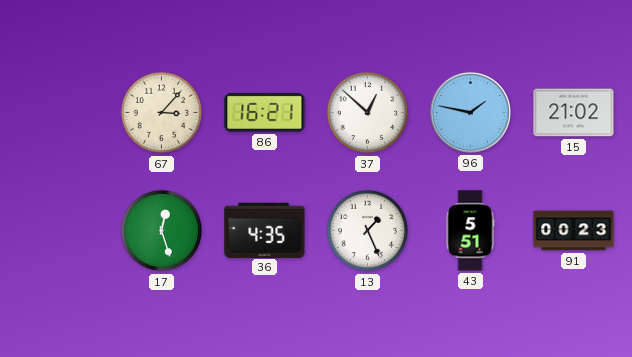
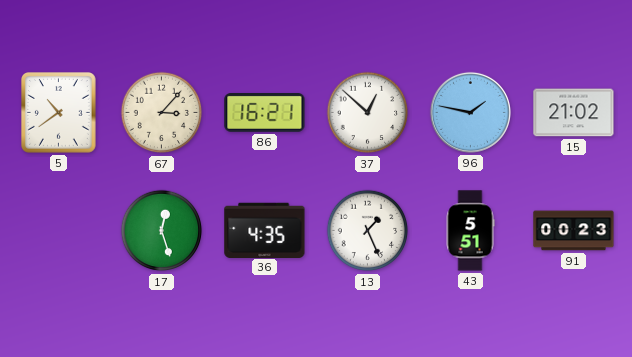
5: none -> 10:39 (59, 113)
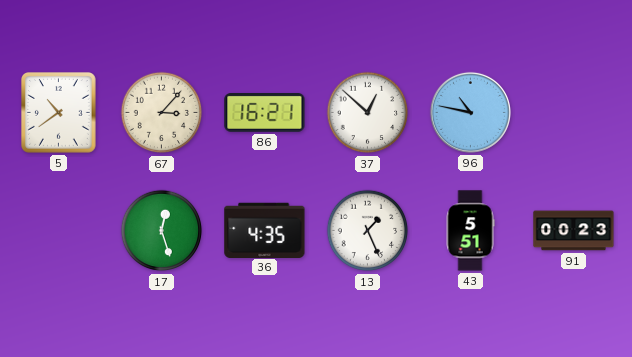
96: 1:47 -> 10:47 (470, 112)
15: 21:02 -> none (574, 113)
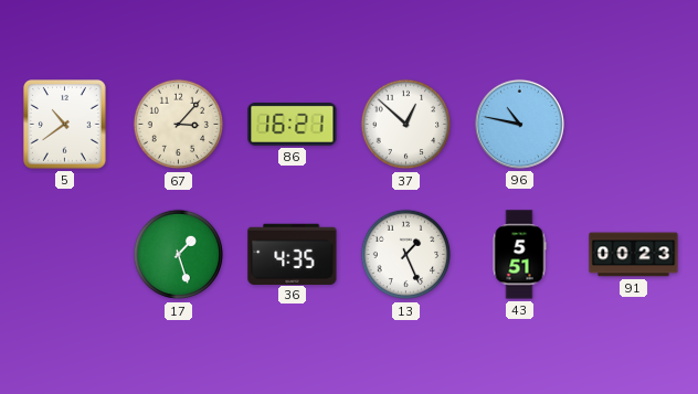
17: 12:27 -> 1:27 (179, 255)
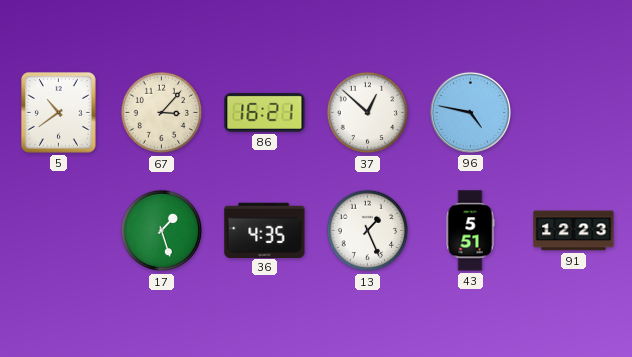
96: 10:47 -> 4:47 (470, 112)
91: 00:23 -> 12:23 (574, 231)
